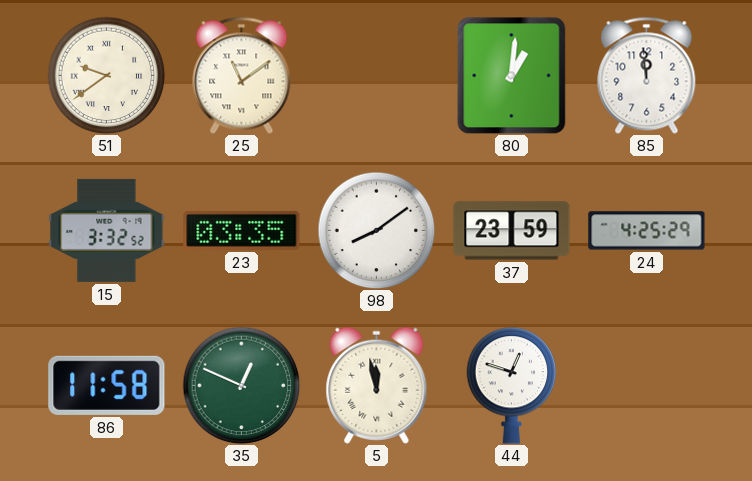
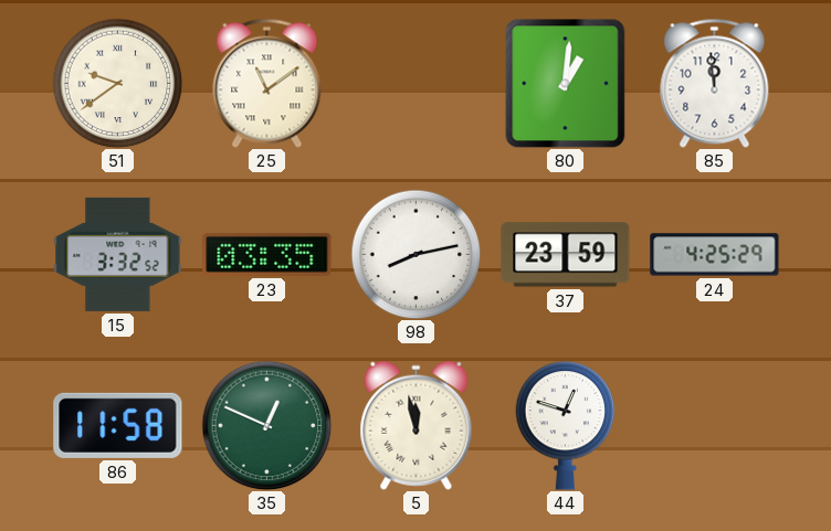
98: 8:09 -> 8:13 (415, 254)
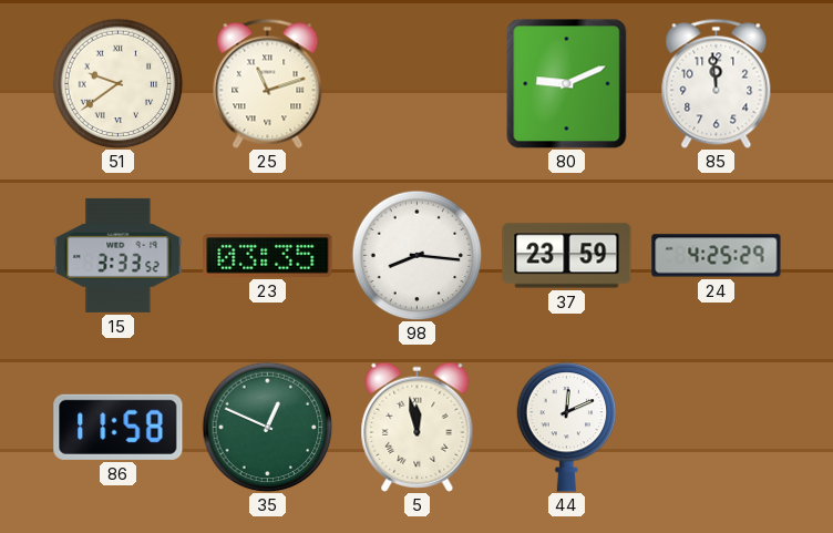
25: 11:09 -> 11:12 (268, 83)
80: 1:01 -> 9:11 (567, 83)
15: 3:32 -> 3:33 (119, 255)
98: 8:13 -> 8:16 (416, 255)
44: 12:48 -> 12:11 (567, 428)
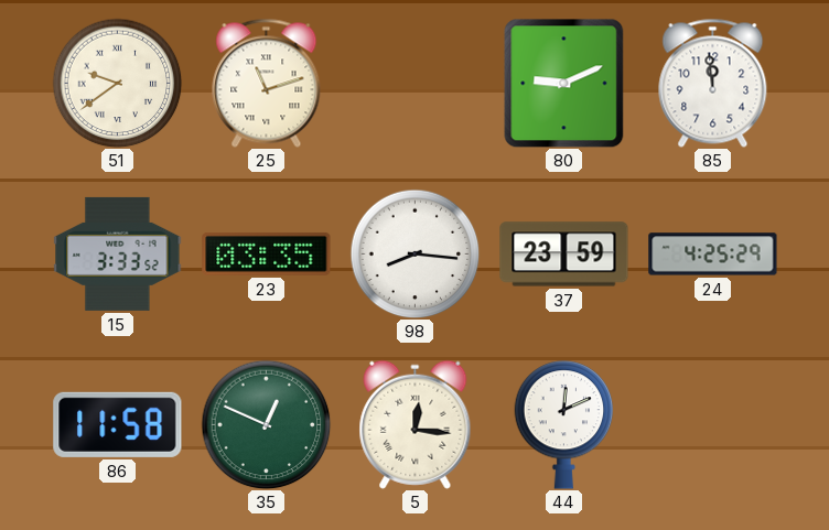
5: 11:58 -> 12:16 (416, 424)
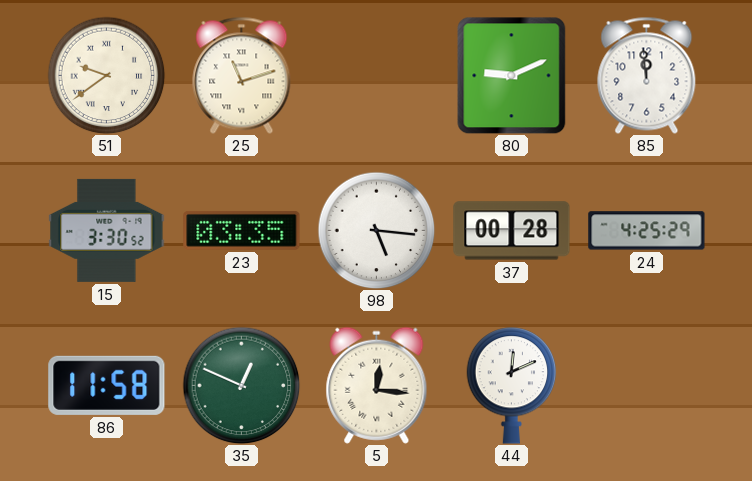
15: 3:33 -> 3:30 (107, 230)
98: 8:16 -> 5:16 (376, 230)
37: 23:59 -> 00:28 (512, 231)
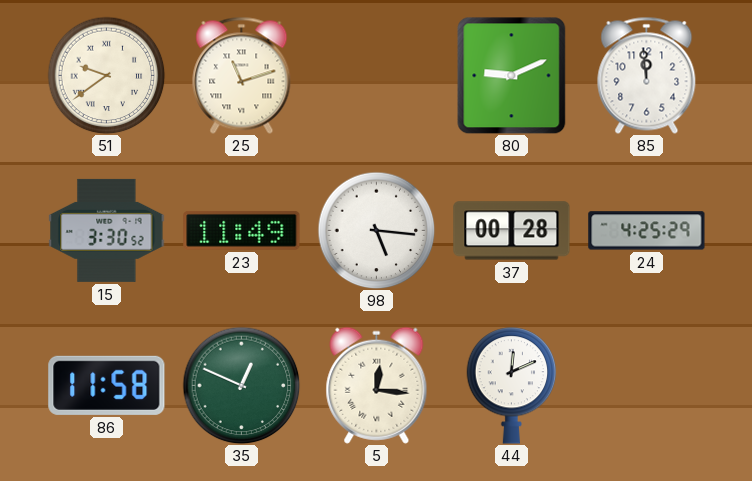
23: 03:35 -> 11:49 (242, 230)
